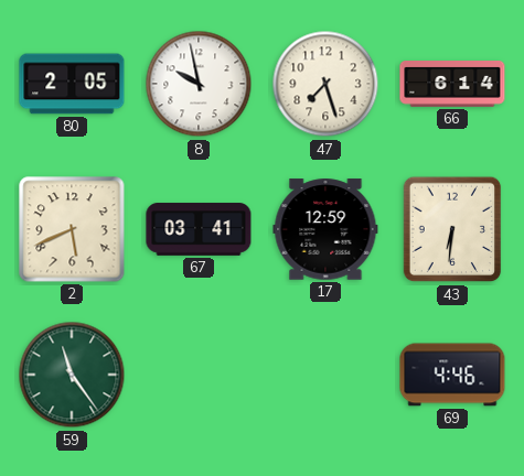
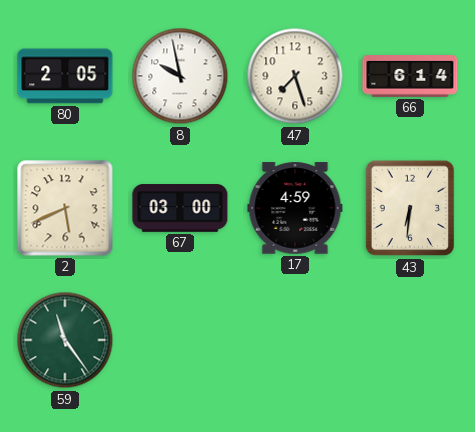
67: 03:41 -> 03:00 (180, 208)
17: 12:59 -> 4:59 (295, 208)
69: 4:46 -> none (452, 375)
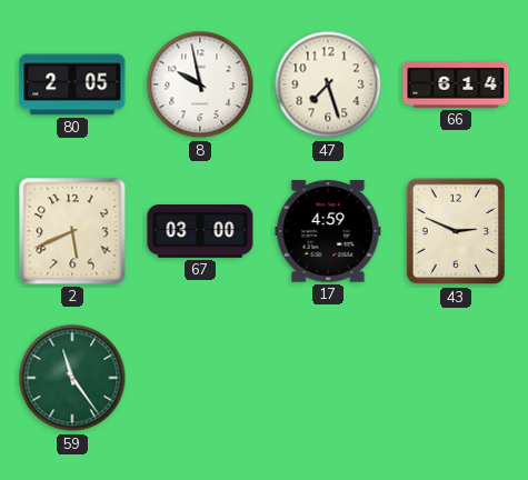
43: 6:31 -> 2:49 (456, 231)
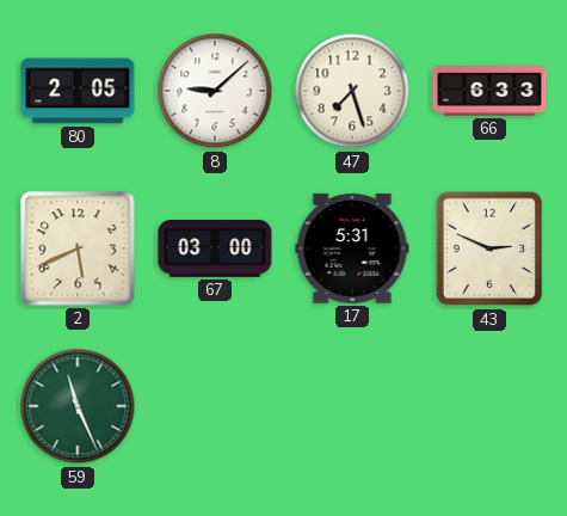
8: 9:58 -> 9:08 (215, 91)
66: 6:14 -> 6:33 (489, 92)
17: 4:59 -> 5:31 (352, 248)
59: 11:24 -> 11:26 (78, 406)
